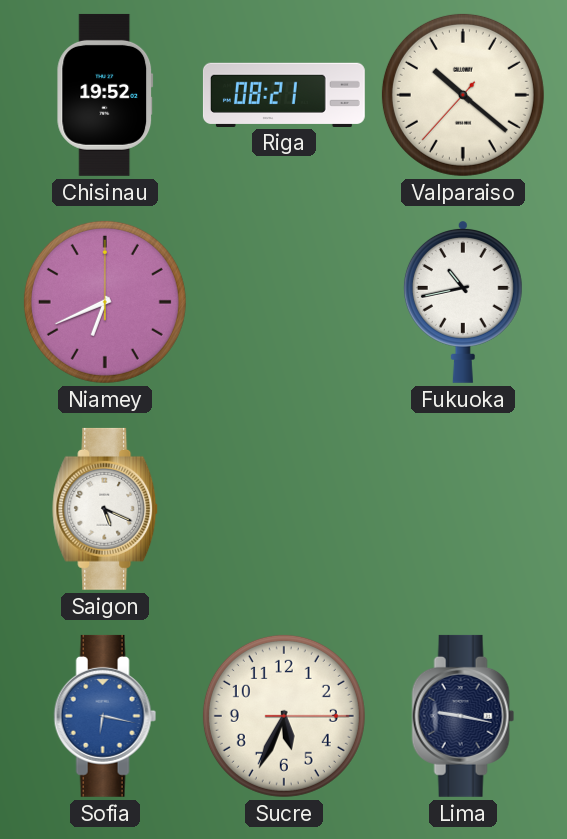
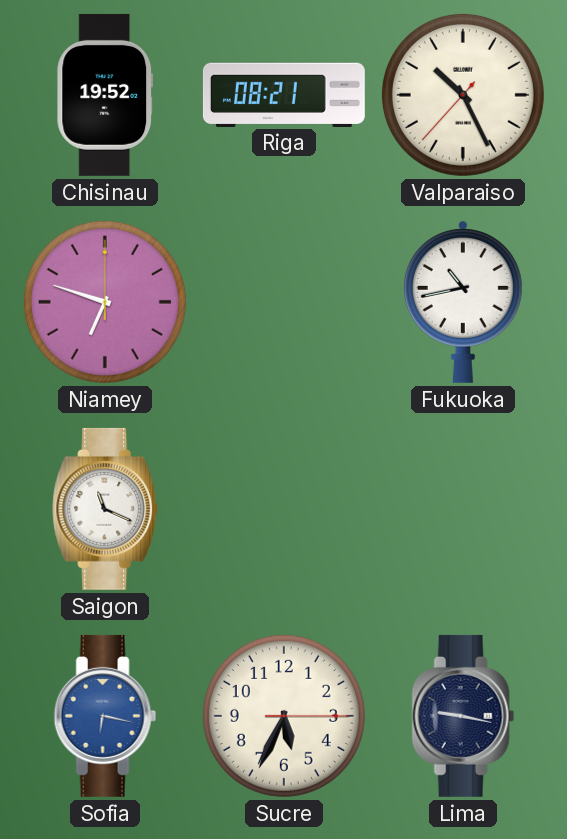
Valparaiso: 10:21 -> 10:25 (463, 95)
Niamey: 6:41 -> 6:48 (105, 302)
Saigon: 5:19 -> 11:19 (106, 509)
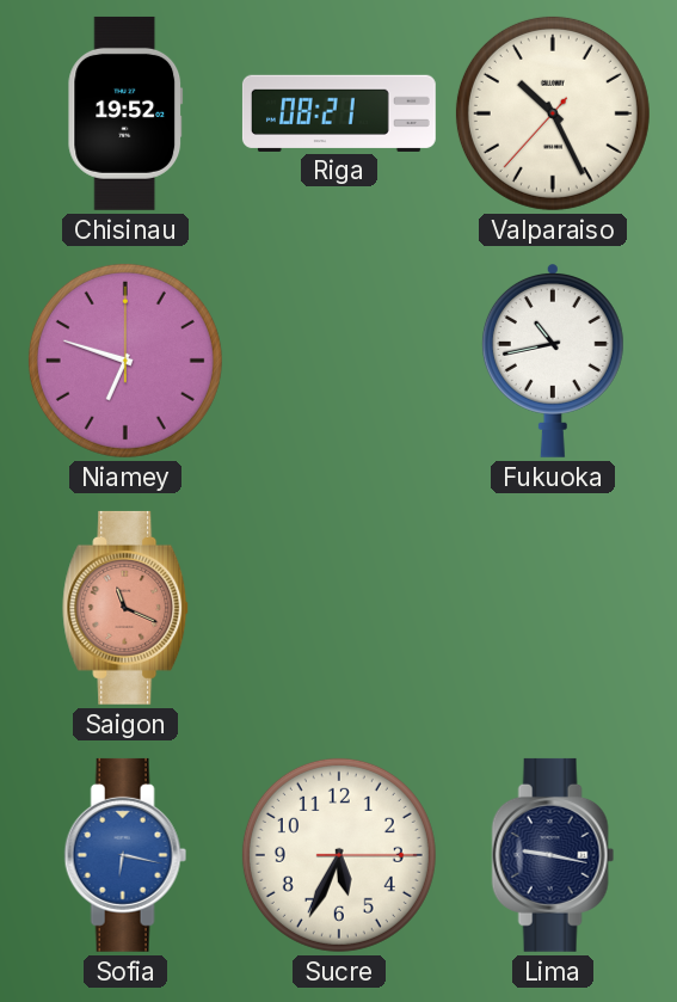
Saigon dial: white -> salmon (127, 608)
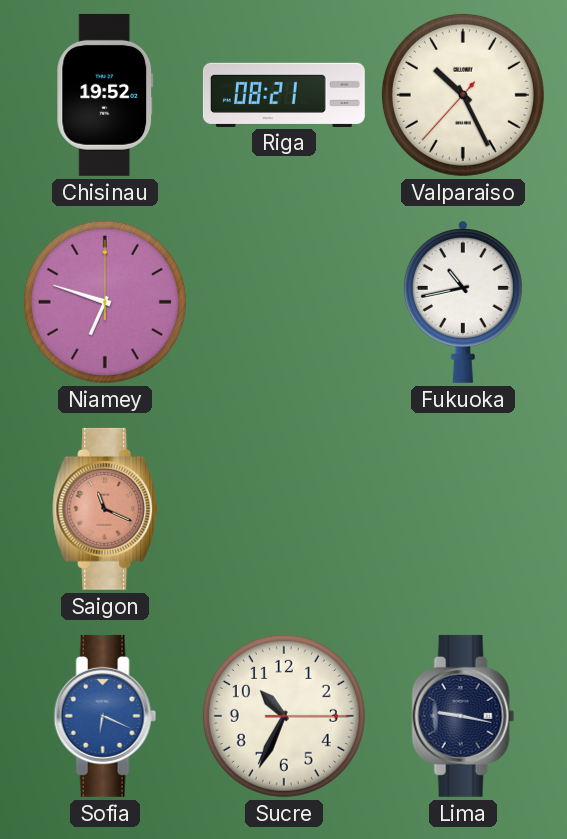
Sofia: 6:17 -> 6:19 (105, 716)
Sucre: 5:34 -> 10:34 (284, 716)
